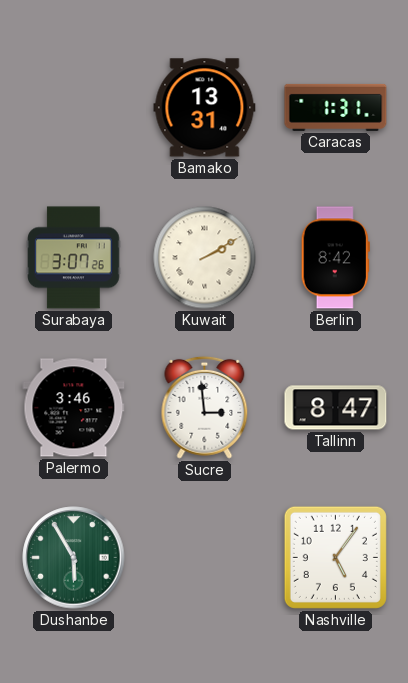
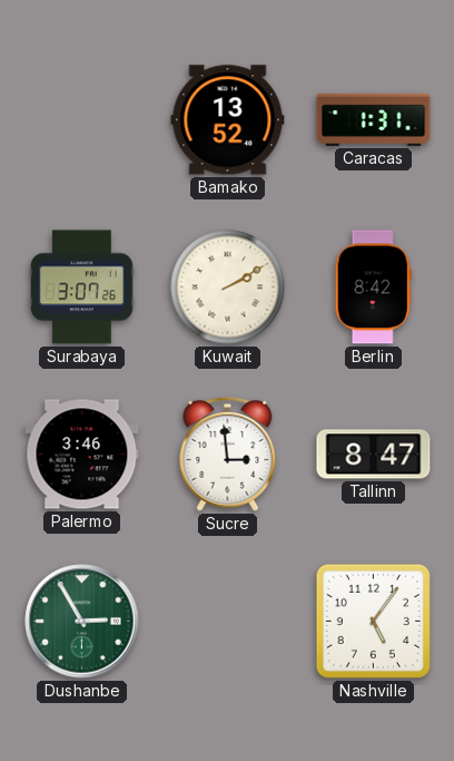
Bamako: 13:31 -> 13:52 (228, 120)
Dushanbe: 5:55 -> 2:55 (82, 622)
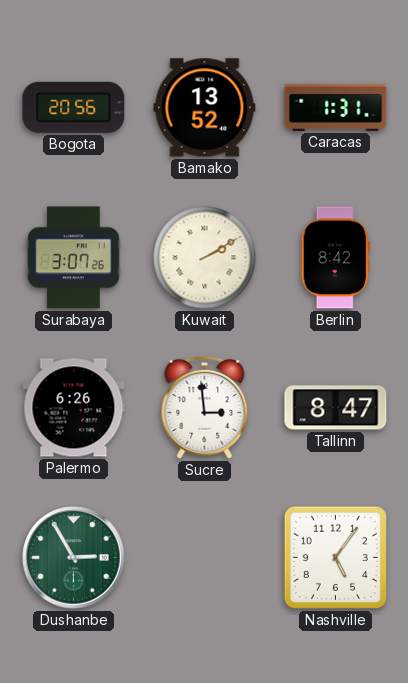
Bogota: none -> 20:56 (74, 107)
Palermo: 3:46 -> 6:26 (74, 408)
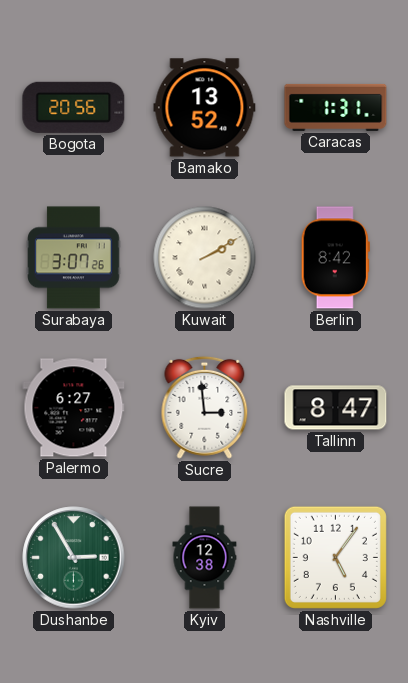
Palermo: 6:26 -> 6:27 (74, 408)
Kyiv: none -> 12:38 (205, 558)
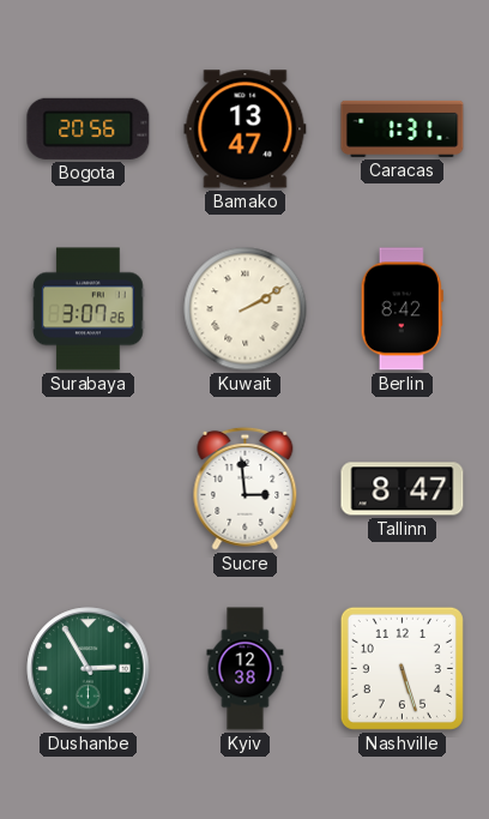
Bamako: 13:52 -> 13:47 (246, 130)
Palermo: 6:27 -> none (74, 408)
Nashville: 5:06 -> 5:27 (402, 668)
